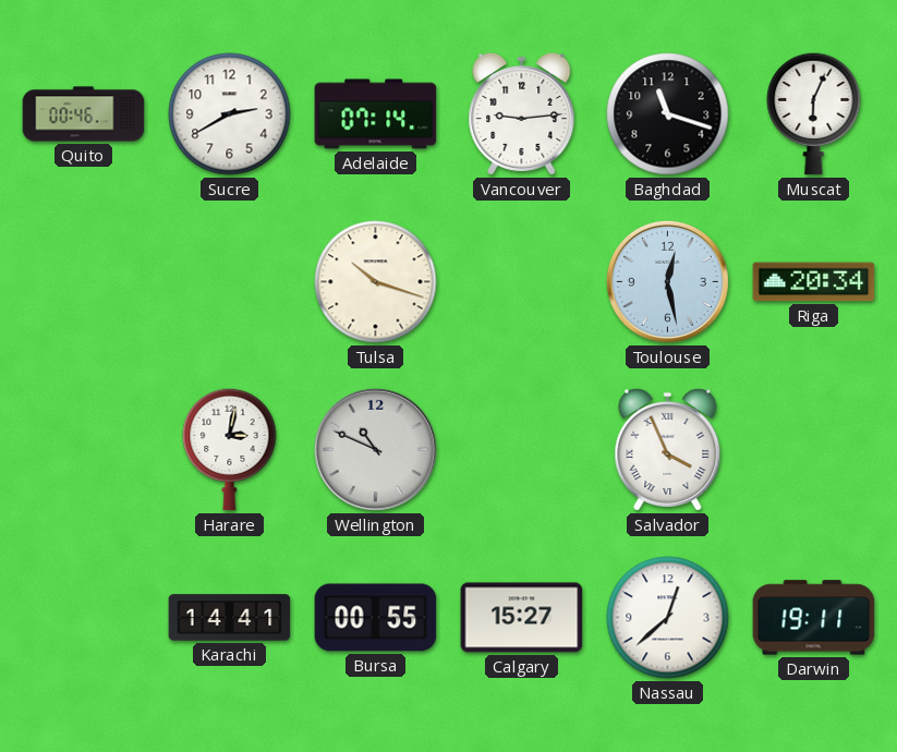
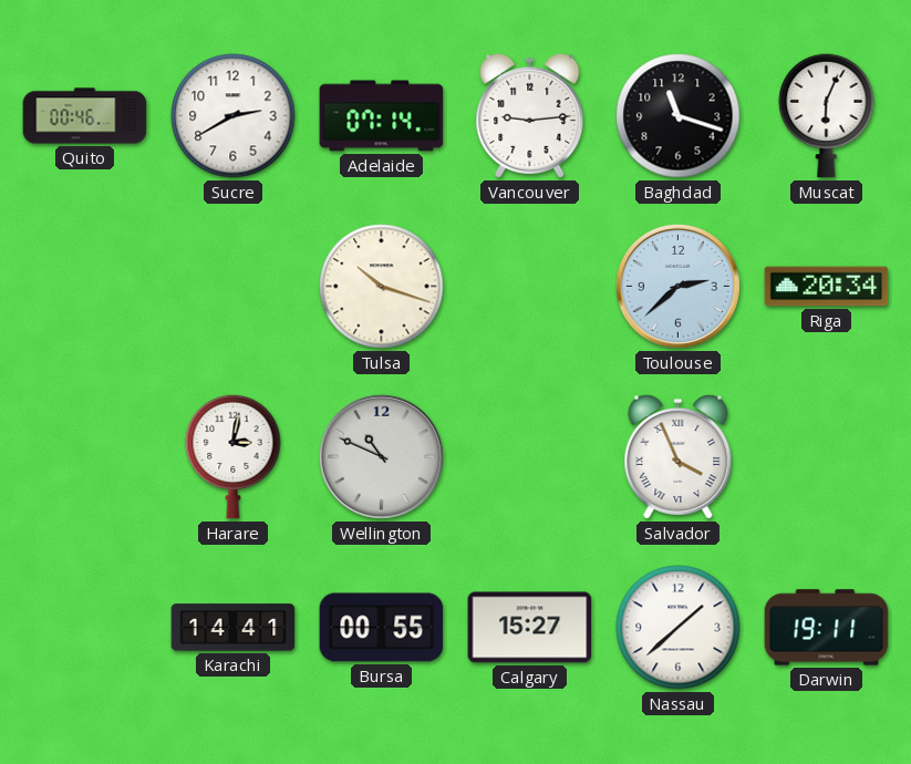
Toulouse: 12:28 -> 2:38 (677, 286)
Nassau: 12:38 -> 1:38 (679, 628)
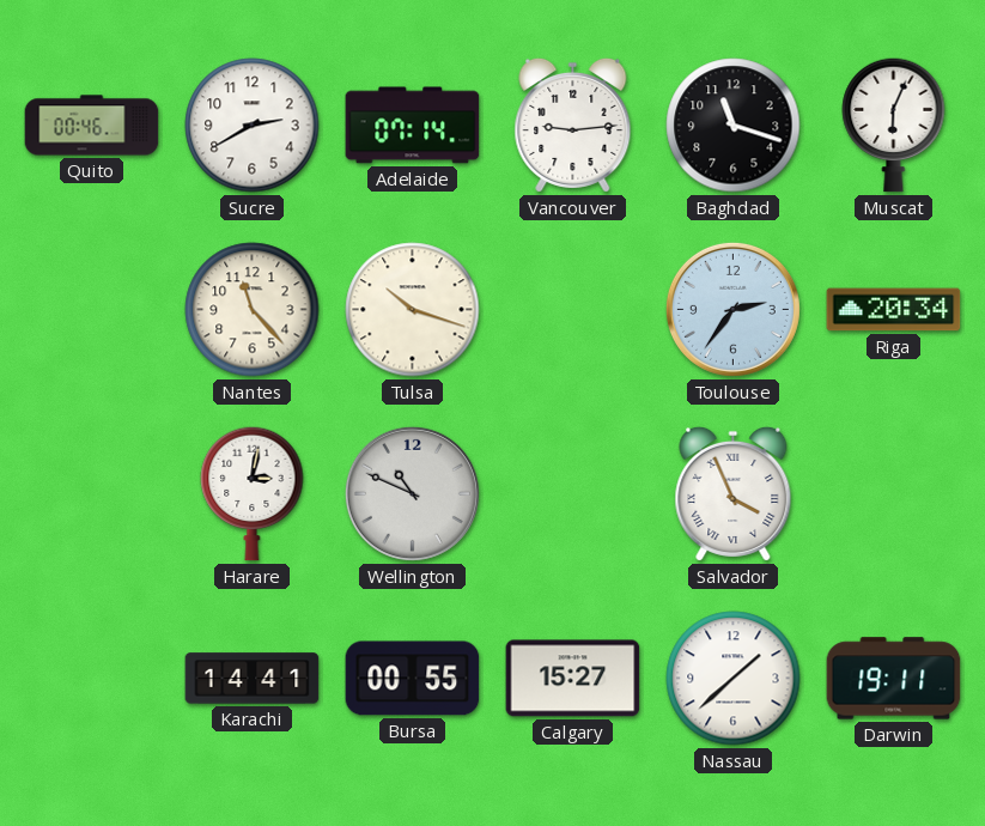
Nantes: none -> 11:23 (253, 310)
Toulouse: 2:38 -> 2:36 (732, 309)
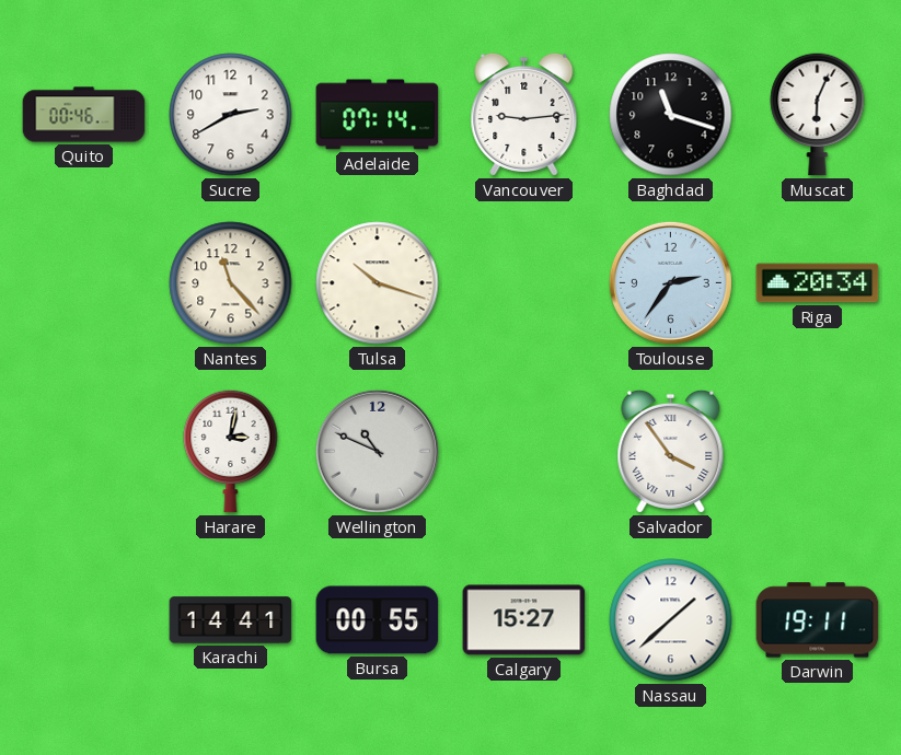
Salvador: 3:56 -> 3:54 (671, 451)
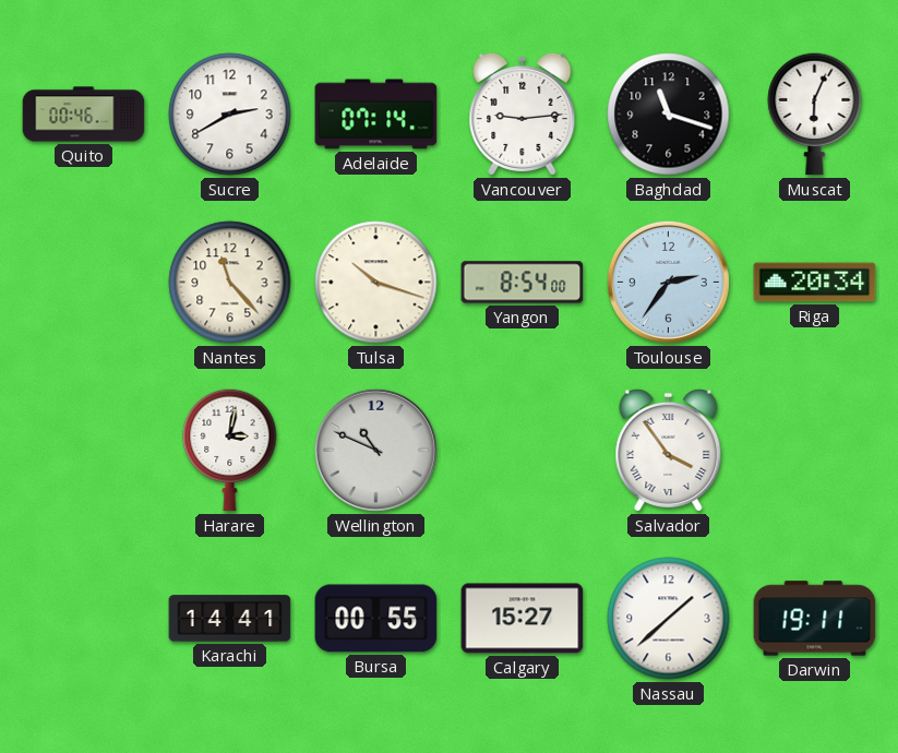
Yangon: none -> 8:54 (523, 283)
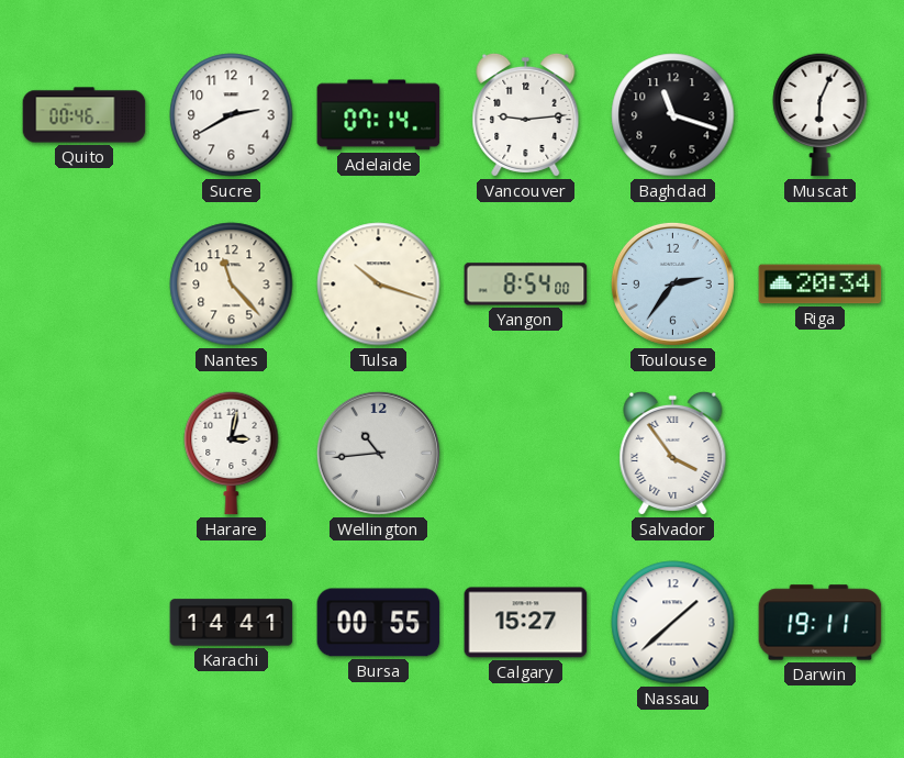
Wellington: 10:49 -> 10:44 (378, 453)
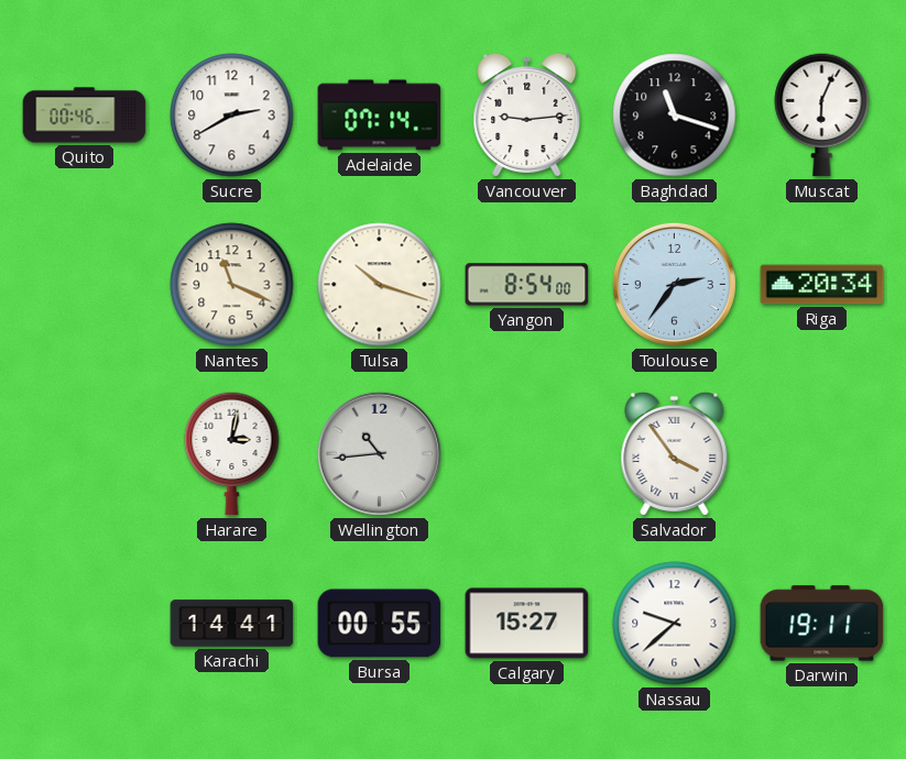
Nantes: 11:23 -> 11:19 (232, 285)
Nassau: 1:38 -> 9:38 (675, 624)
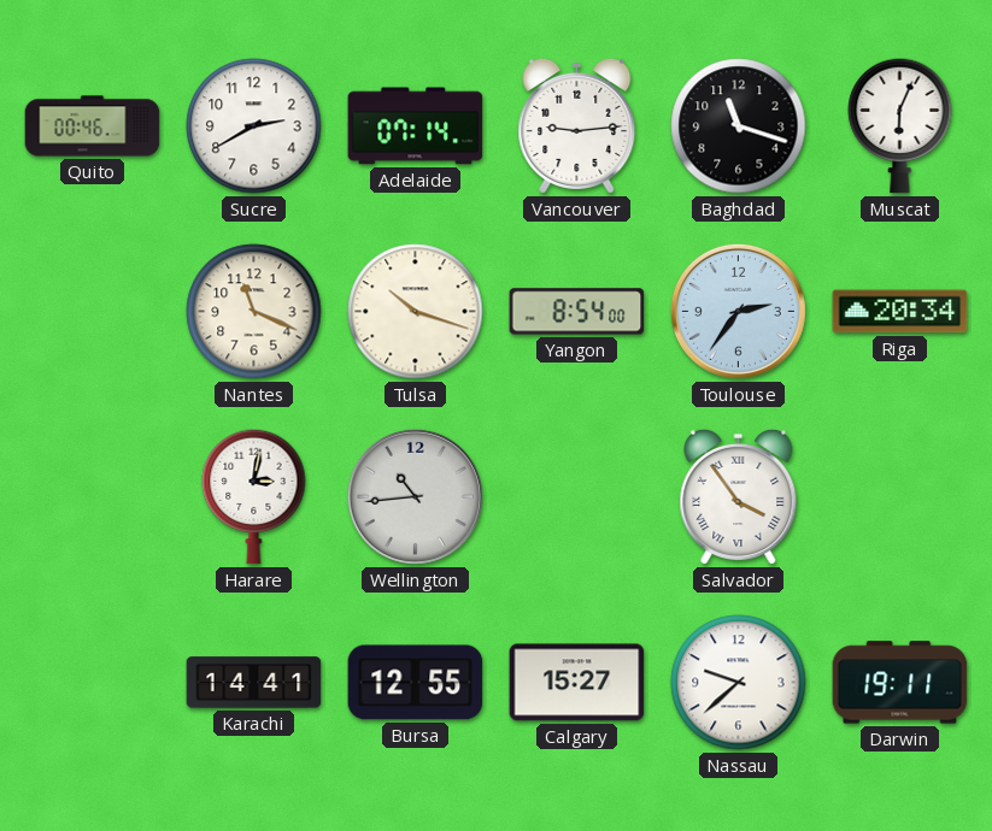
Bursa: 00:55 -> 12:55 (416, 683)
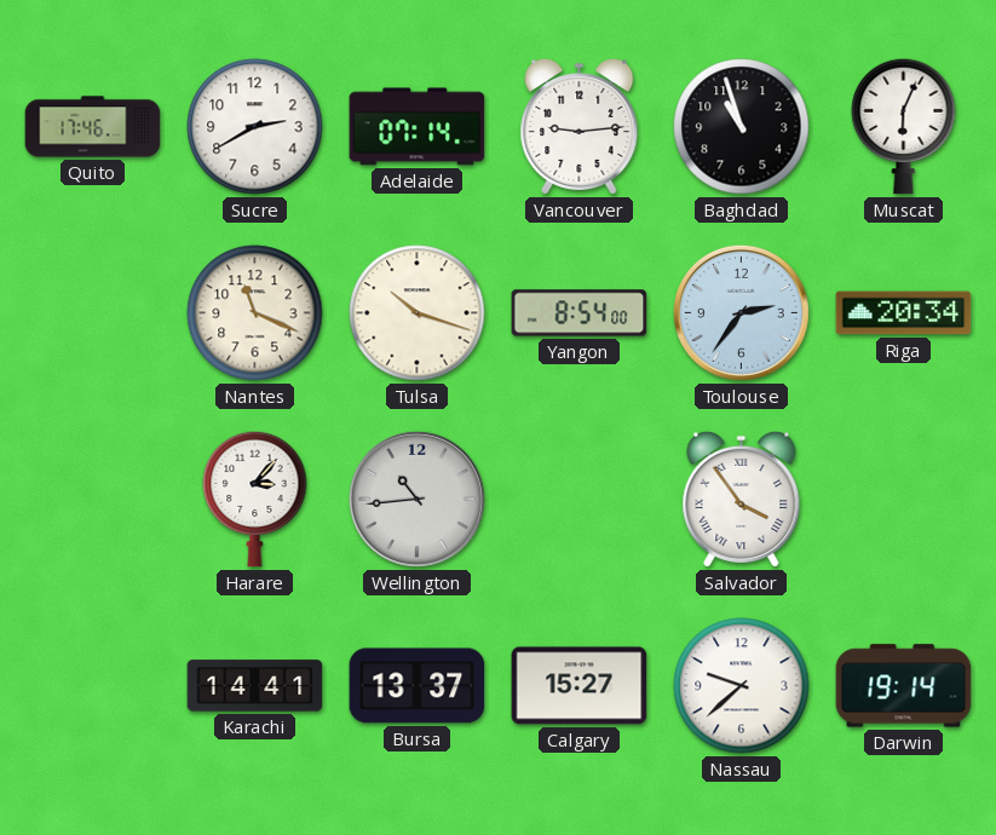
Quito: 00:46 -> 17:46 (93, 127)
Baghdad: 11:18 -> 10:57 (742, 127)
Harare: 3:02 -> 3:07 (255, 499)
Bursa: 12:55 -> 13:37 (418, 686)
Darwin: 19:11 -> 19:14 (904, 686)
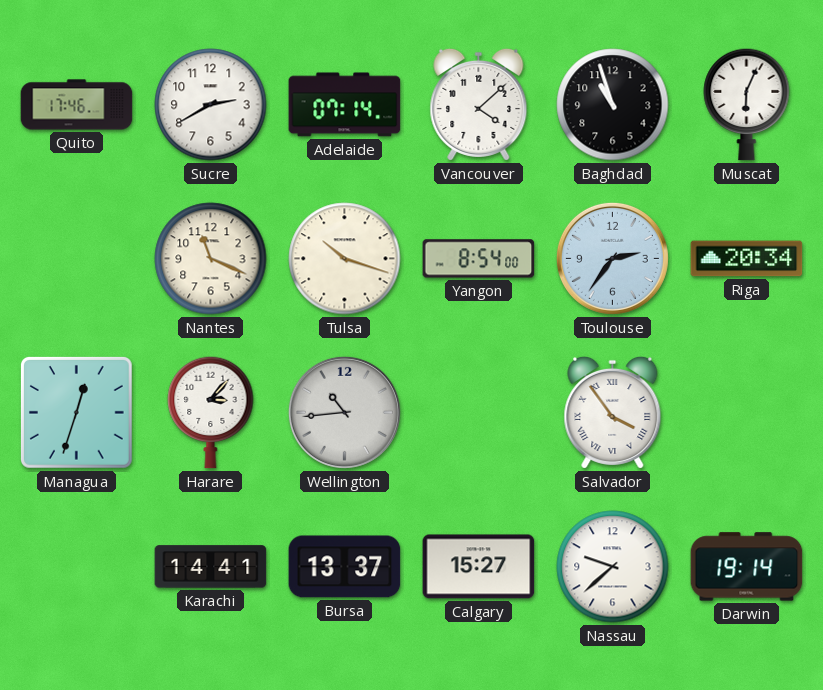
Vancouver: 9:14 -> 4:08 (479, 104)
Managua: none -> 12:33 (76, 412)
